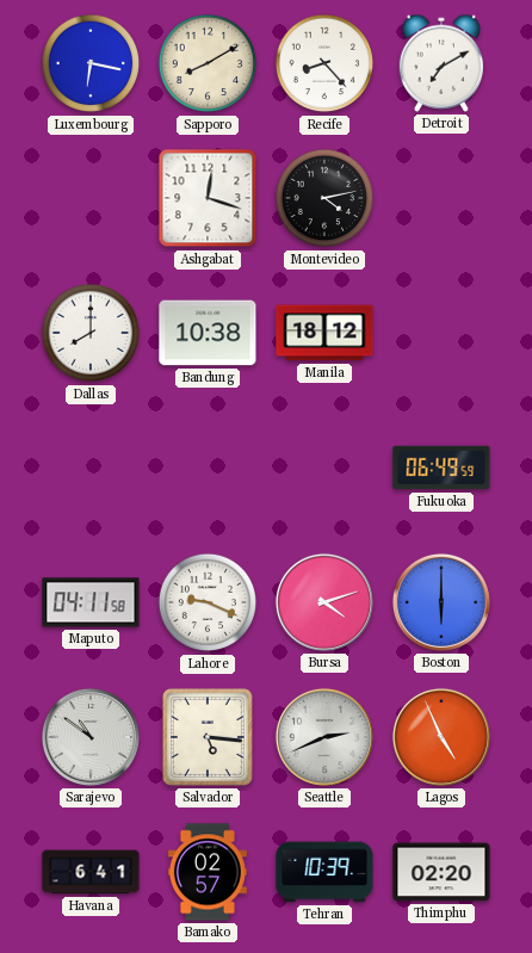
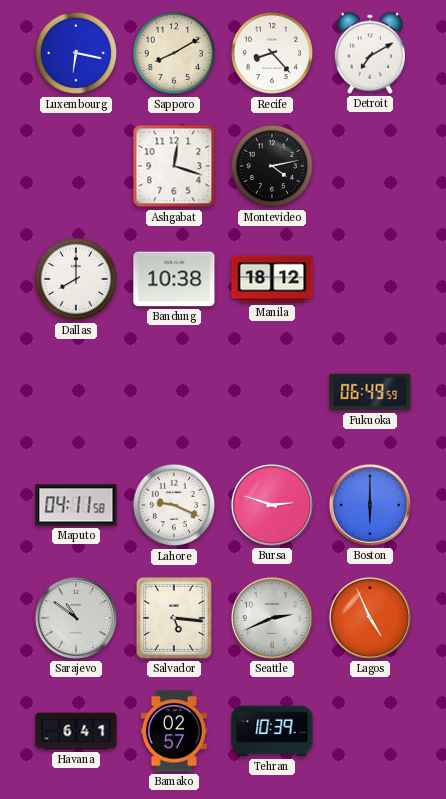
Bursa: 4:12 -> 2:48 (272, 505)
Thimphu: 02:20 -> none (441, 872)
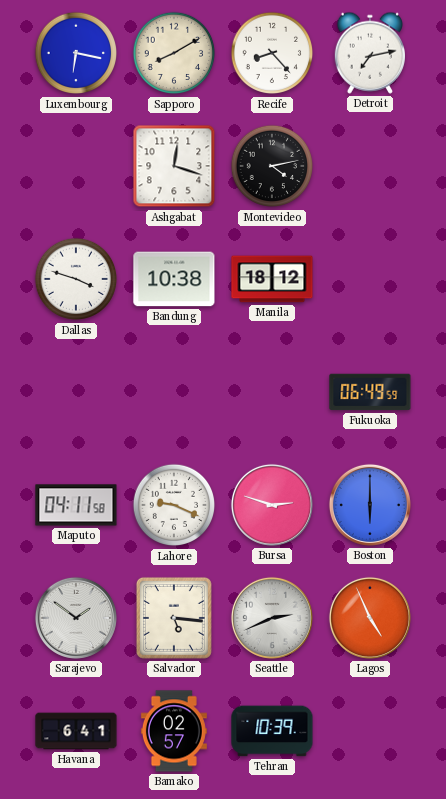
Detroit: 7:10 -> 7:13 (369, 53)
Dallas: 8:00 -> 3:48 (76, 279)
Sarajevo: 10:51 -> 1:51 (76, 618)
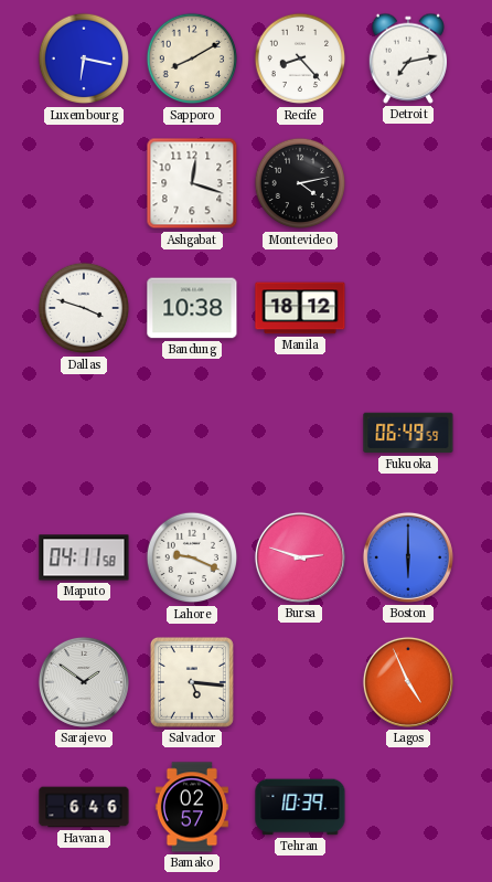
Seattle: 2:41 -> none (272, 618)
Havana: 6:41 -> 6:46 (84, 807)
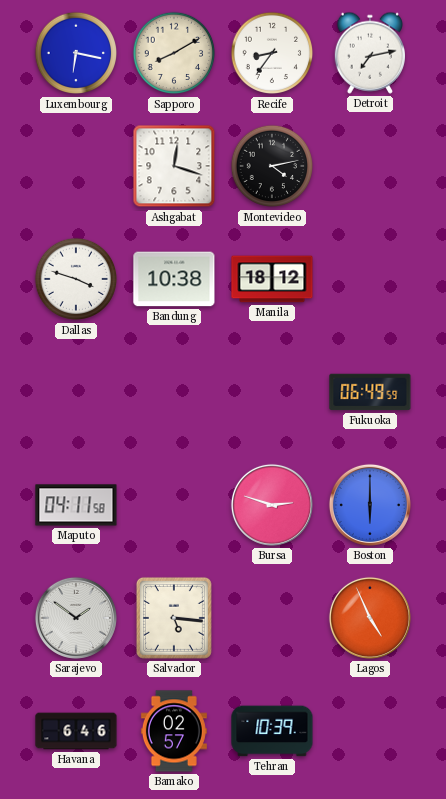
Recife: 8:23 -> 8:36 (272, 53)
Lahore: 9:19 -> none (192, 557)
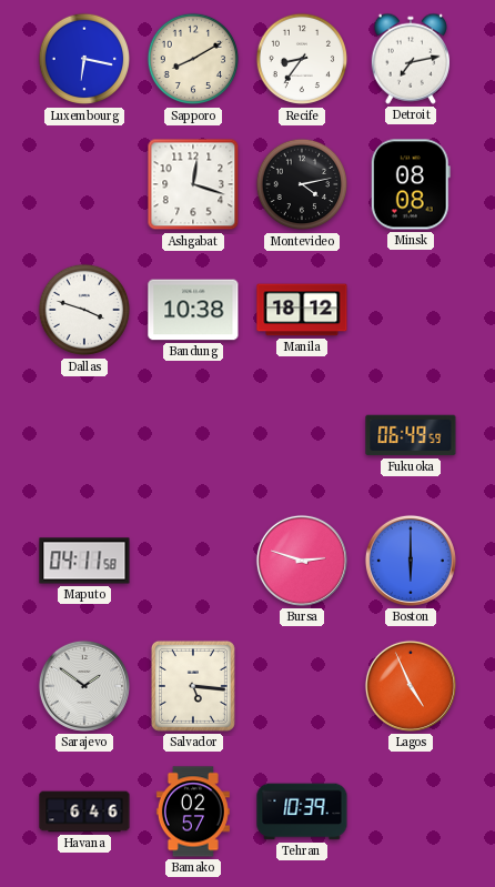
Minsk: none -> 08:08 (411, 184)
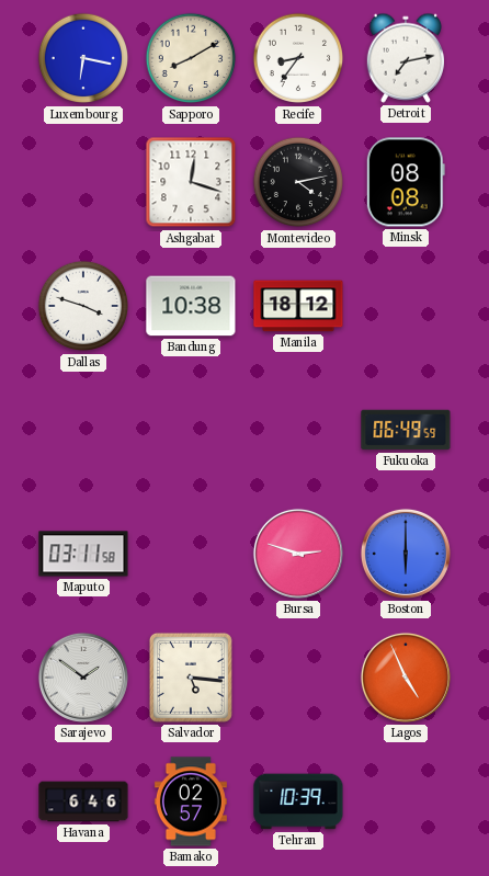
Maputo: 04:11 -> 03:11 (83, 554)
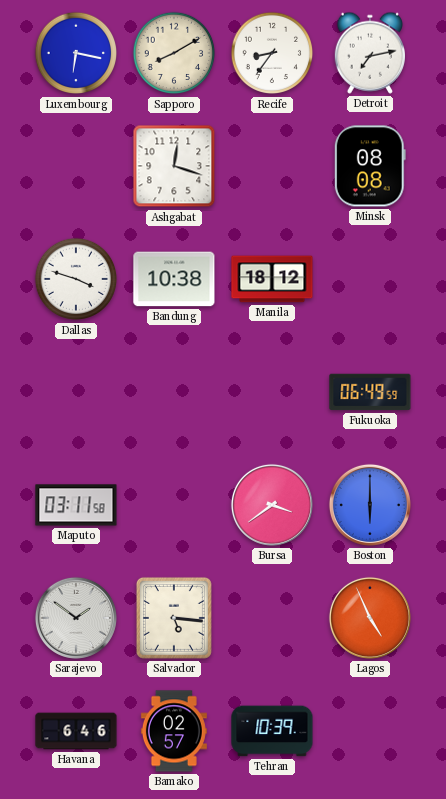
Montevideo: 4:13 -> none (298, 182)
Bursa: 2:48 -> 3:39 (272, 505)
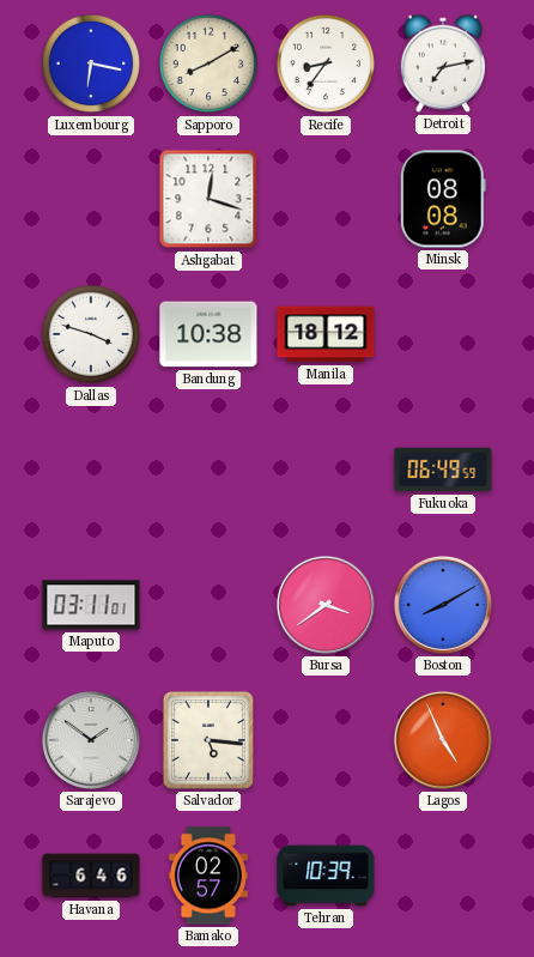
Maputo: 03:11:58 -> 03:11:01 (91, 605)
Boston: 6:00 -> 8:10 (443, 605)
